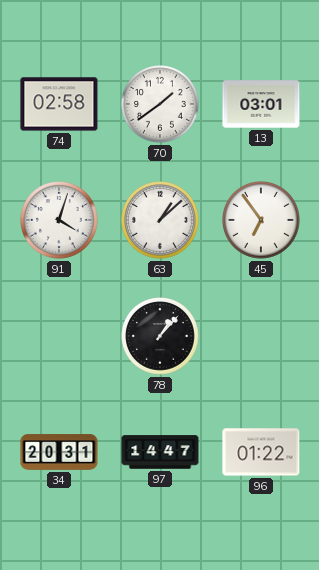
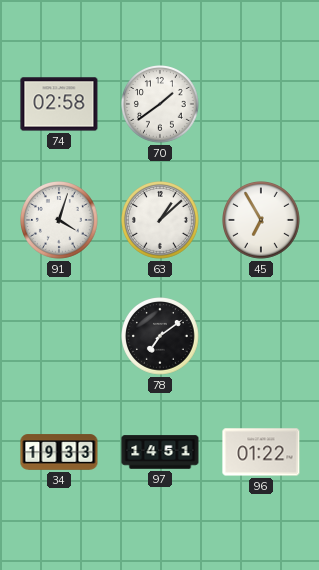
13: 03:01 -> none (261, 104)
45: 6:54 -> 6:55 (262, 221)
78: 1:07 -> 7:09 (161, 337)
34: 20:31 -> 19:33 (59, 452)
97: 14:47 -> 14:51 (160, 452)
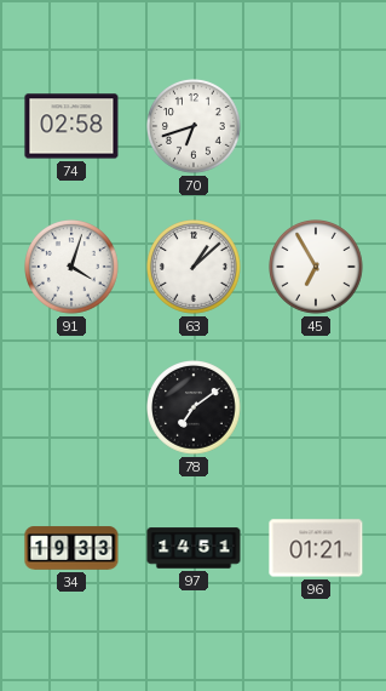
70: 1:39 -> 6:42 (195, 127)
96: 01:22 -> 01:21 (316, 548)
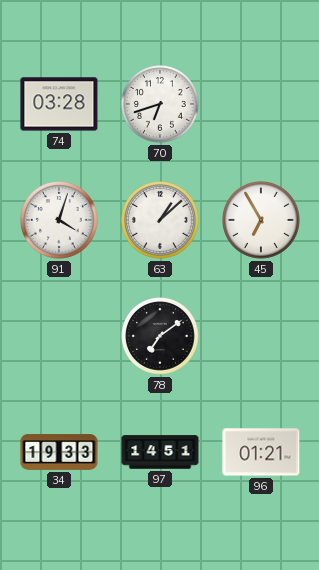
74: 02:58 -> 03:28 (59, 104)
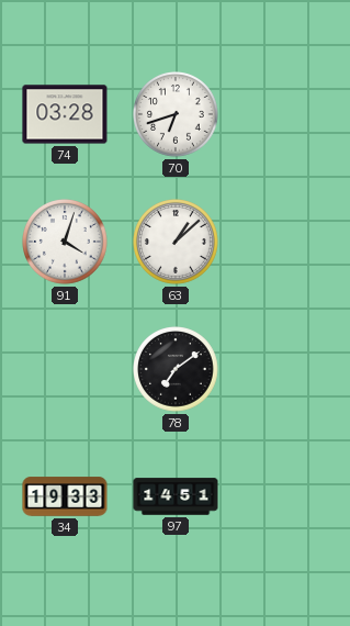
45: 6:55 -> none (262, 221)
96: 01:21 -> none (261, 452)
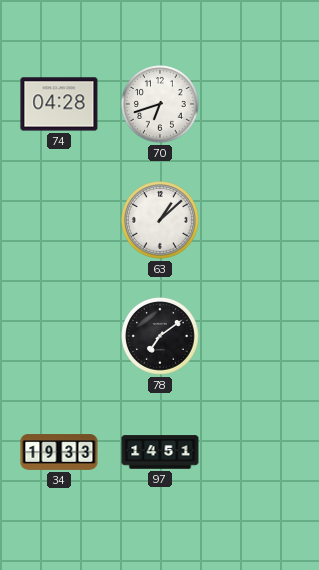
74: 03:28 -> 04:28 (59, 104)
91: 4:03 -> none (66, 243)
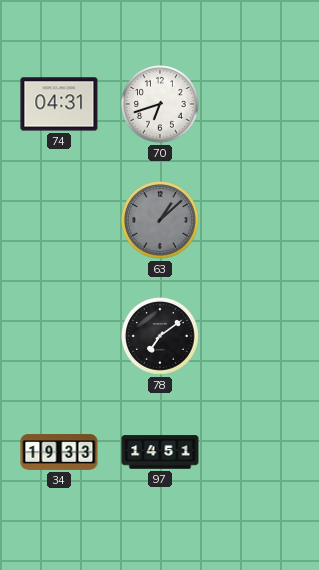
74: 04:28 -> 04:31 (59, 104)
63 dial: white -> grey (161, 221)
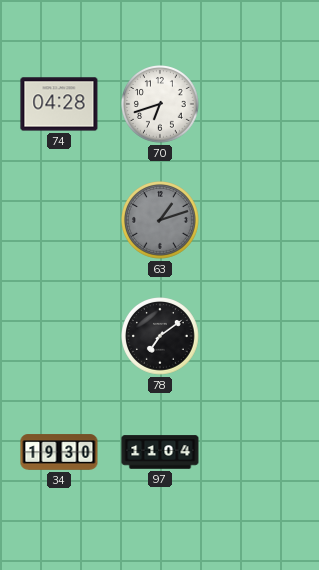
74: 04:31 -> 04:28 (59, 104)
63: 1:08 -> 1:12 (161, 221)
34: 19:33 -> 19:30 (59, 452)
97: 14:51 -> 11:04 (160, 452)
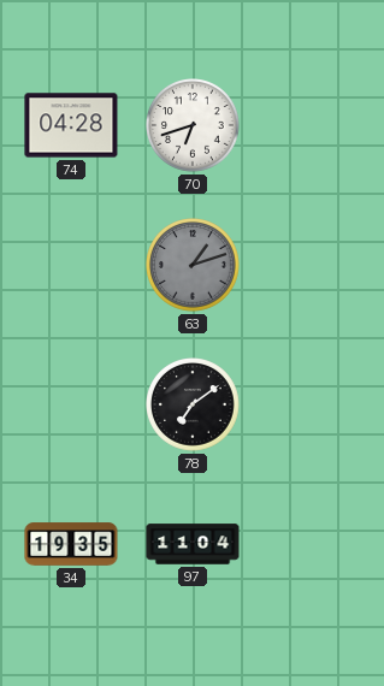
34: 19:30 -> 19:35 (71, 544)
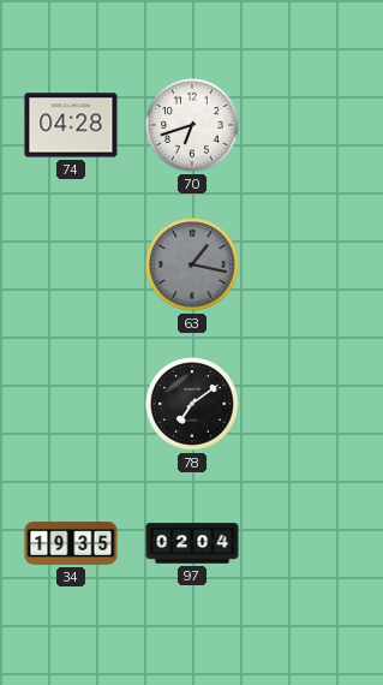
63: 1:12 -> 1:17 (193, 266)
97: 11:04 -> 02:04 (192, 543)
